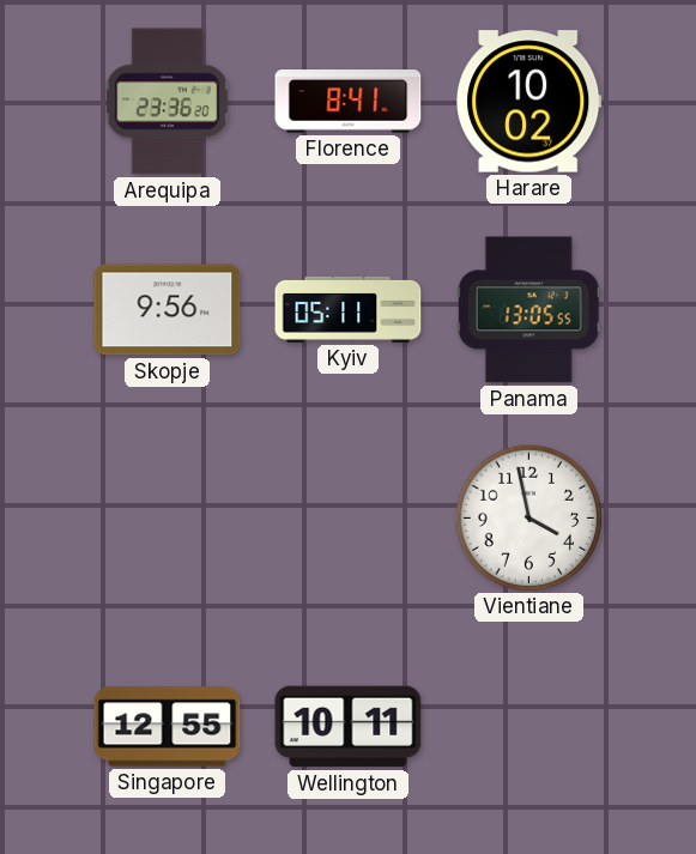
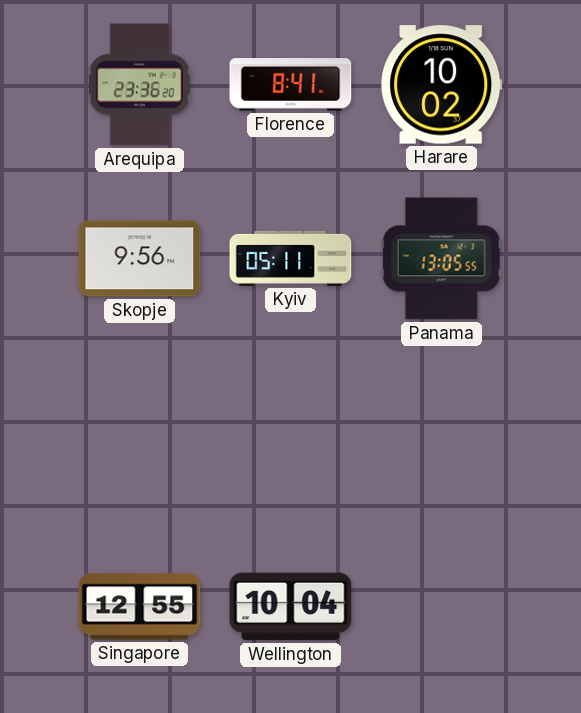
Vientiane: 3:58 -> none (528, 517)
Wellington: 10:11 -> 10:04 (291, 607)
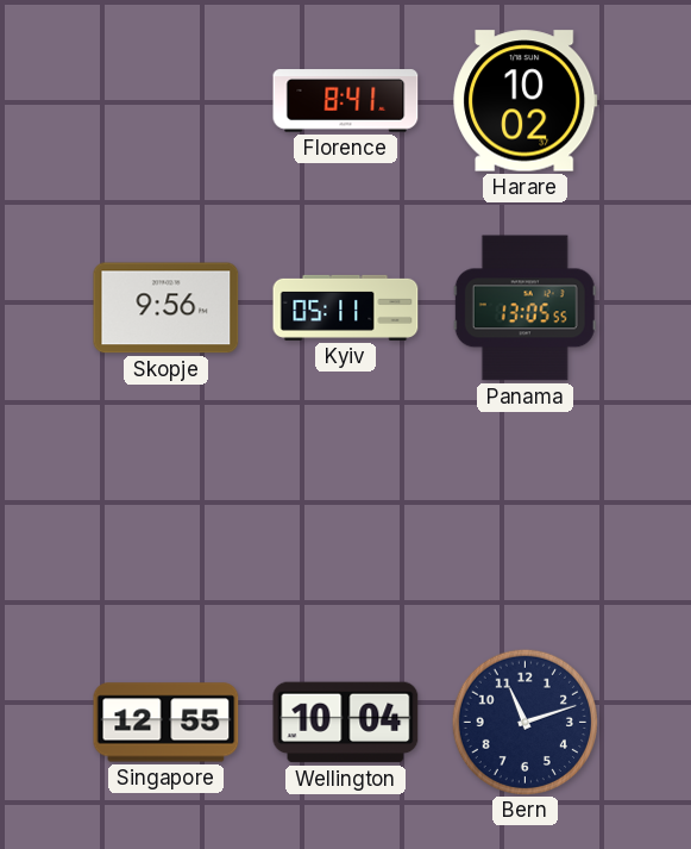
Arequipa: 23:36 -> none (139, 85)
Bern: none -> 11:12 (524, 722)
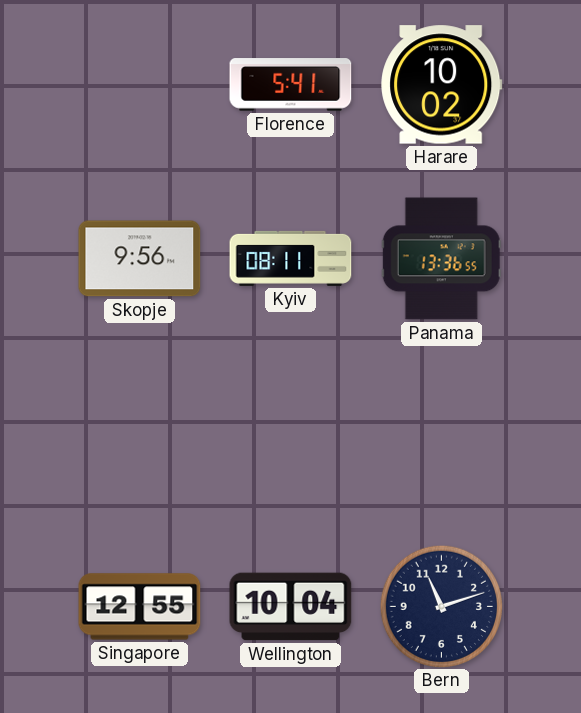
Florence: 8:41 -> 5:41 (291, 85)
Kyiv: 05:11 -> 08:11 (291, 258)
Panama: 13:05 -> 13:36 (441, 259)
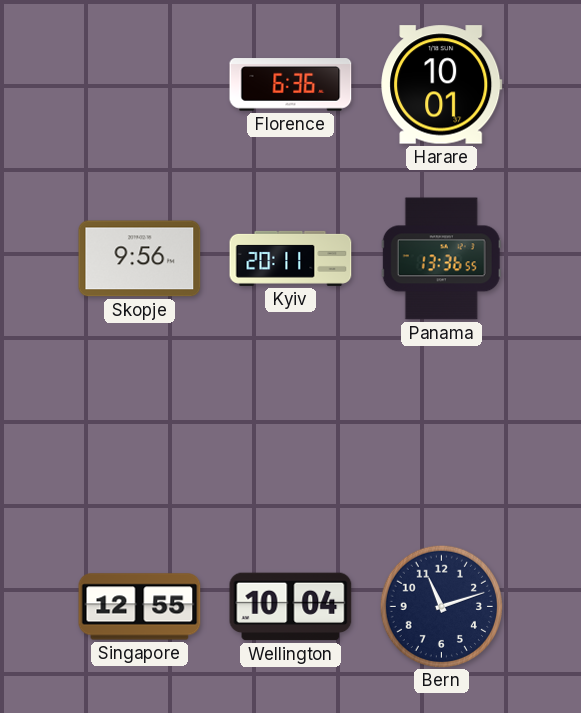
Florence: 5:41 -> 6:36 (291, 85)
Harare: 10:02 -> 10:01 (442, 85)
Kyiv: 08:11 -> 20:11 (291, 258)
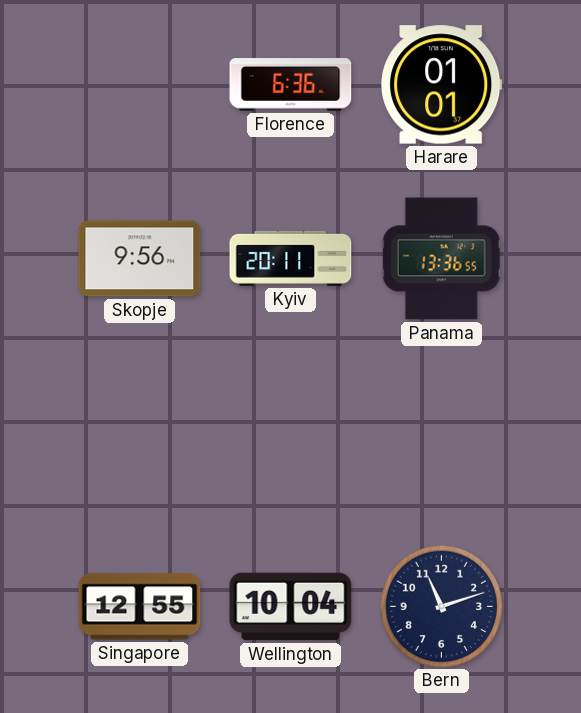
Harare: 10:01 -> 01:01 (442, 85)
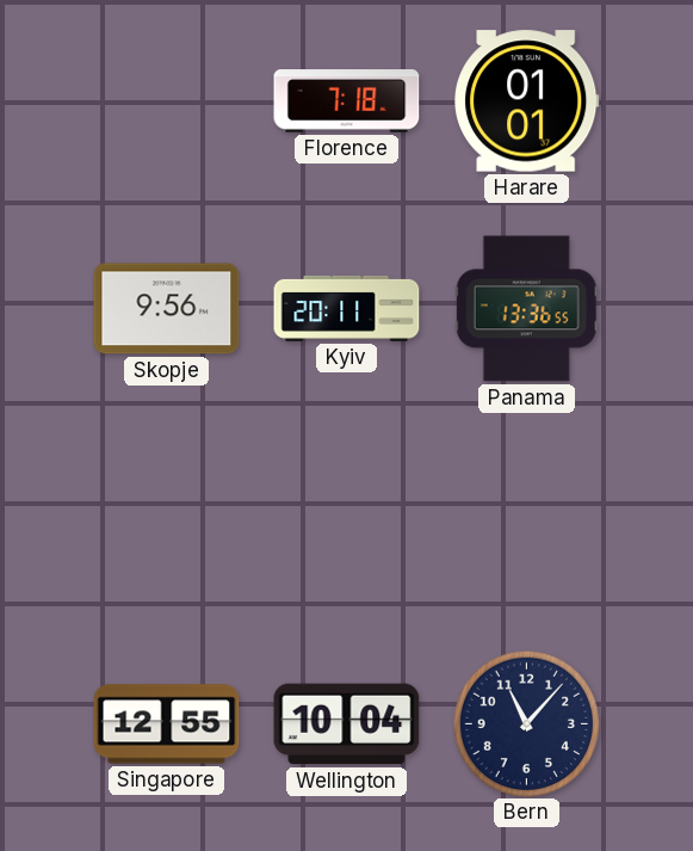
Florence: 6:36 -> 7:18 (347, 101)
Bern: 11:12 -> 11:07 (526, 723)
